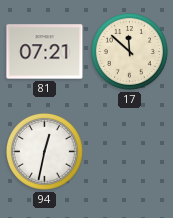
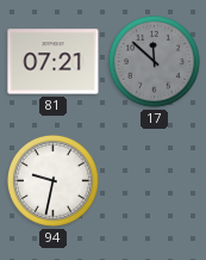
17 dial: cream -> grey (154, 61)
94: 12:32 -> 9:32 (52, 180)
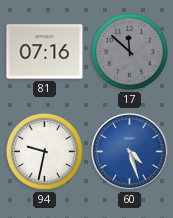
81: 07:21 -> 07:16 (45, 52)
60: none -> 4:27 (130, 152)
